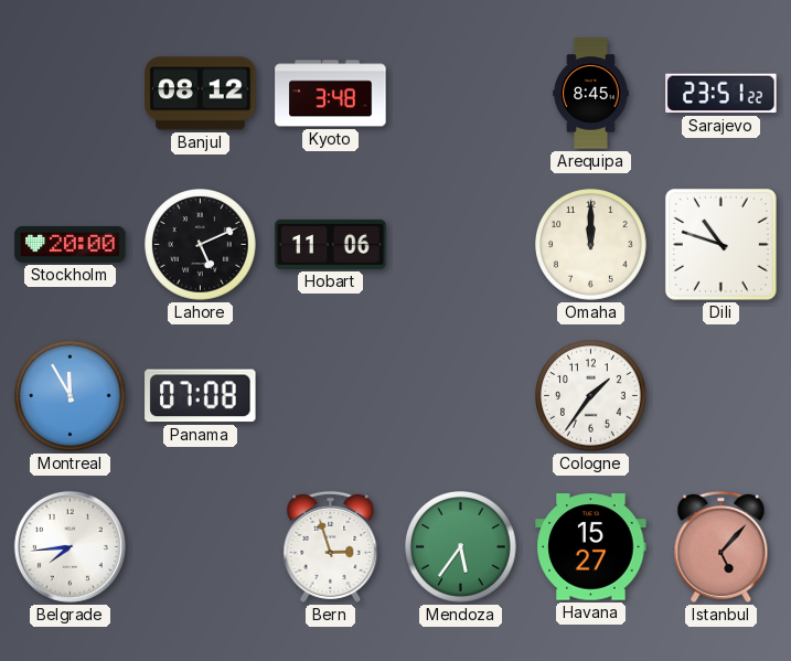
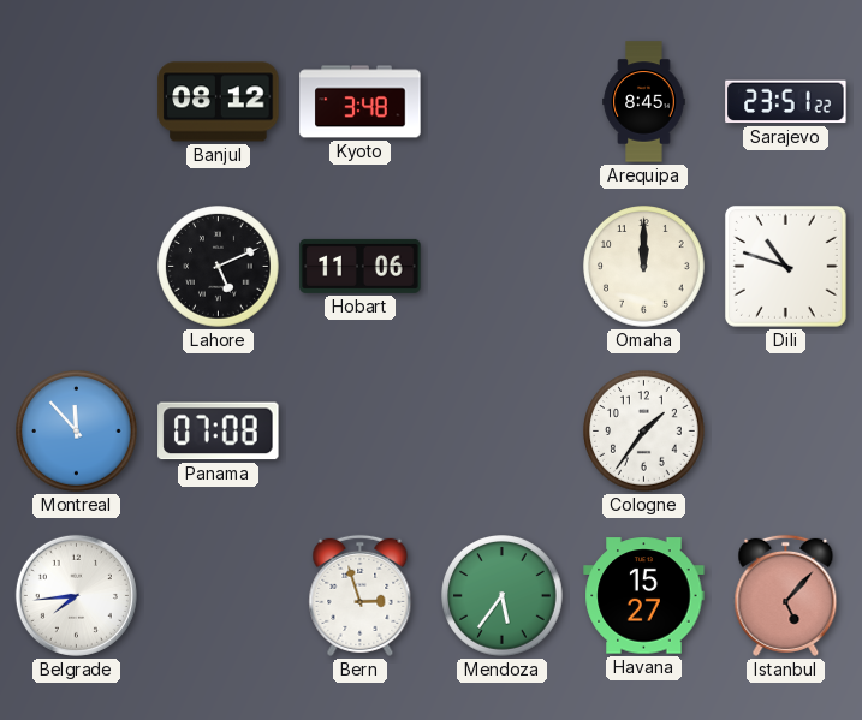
Stockholm: 20:00 -> none (71, 244)
Montreal: 11:55 -> 11:53 (77, 432)
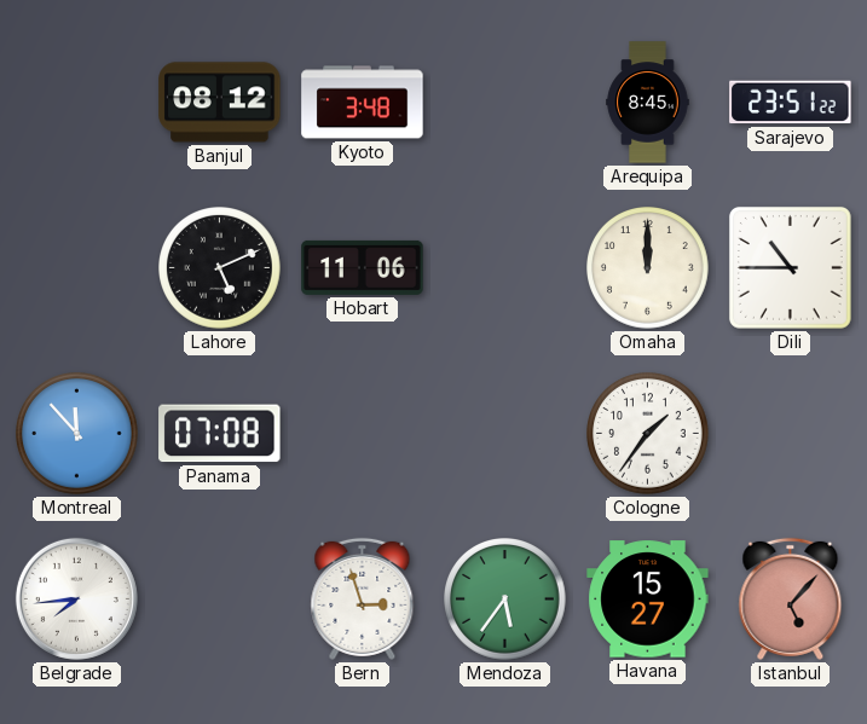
Dili: 10:48 -> 10:45 (790, 267)
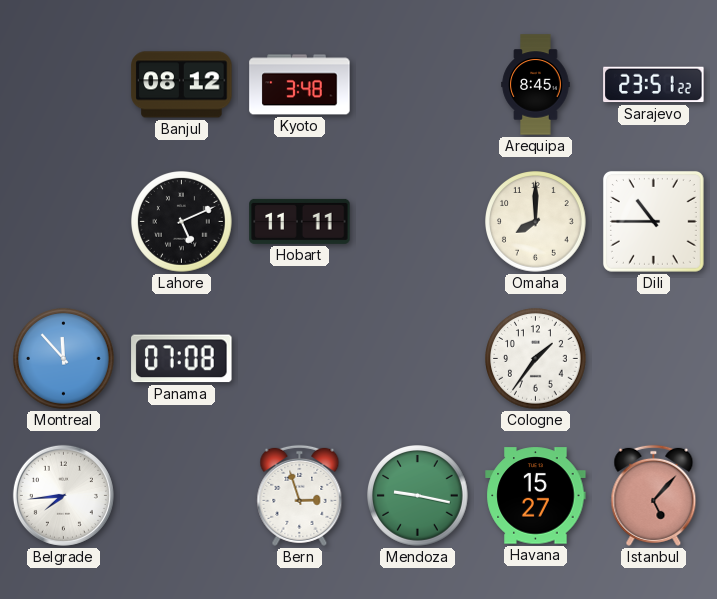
Hobart: 11:06 -> 11:11 (300, 221)
Omaha: 12:00 -> 8:00 (536, 222)
Mendoza: 5:36 -> 9:17 (418, 496)
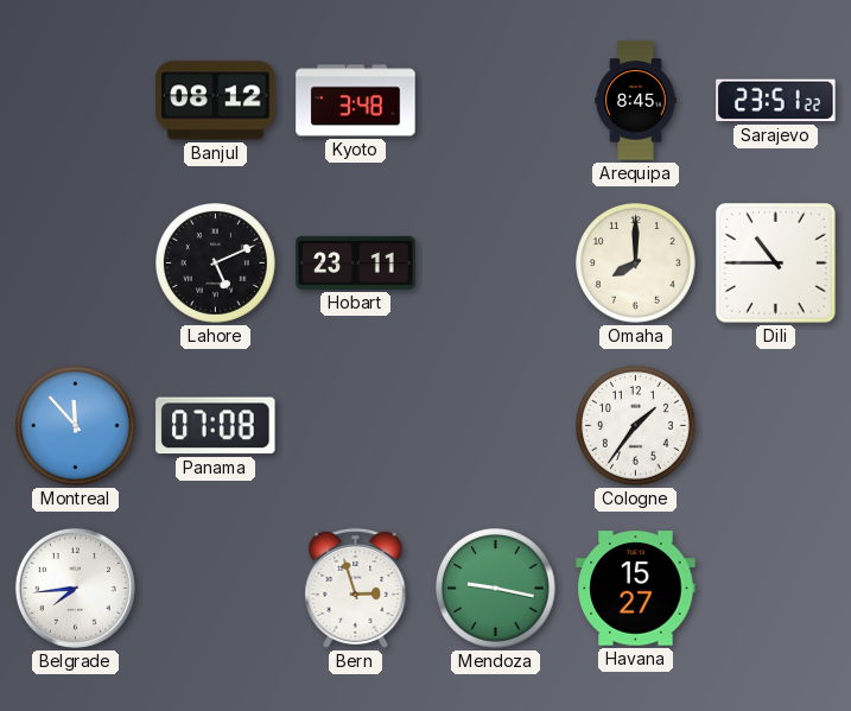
Hobart: 11:11 -> 23:11 (356, 262)
Istanbul: 5:07 -> none (654, 495)
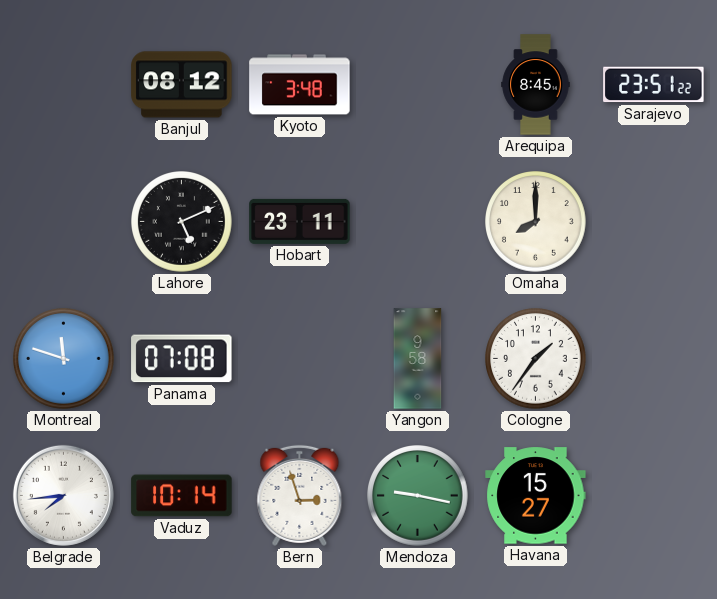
Dili: 10:45 -> none (775, 262)
Montreal: 11:53 -> 11:48 (64, 359)
Yangon: none -> 9:58 (418, 359)
Vaduz: none -> 10:14 (182, 496)
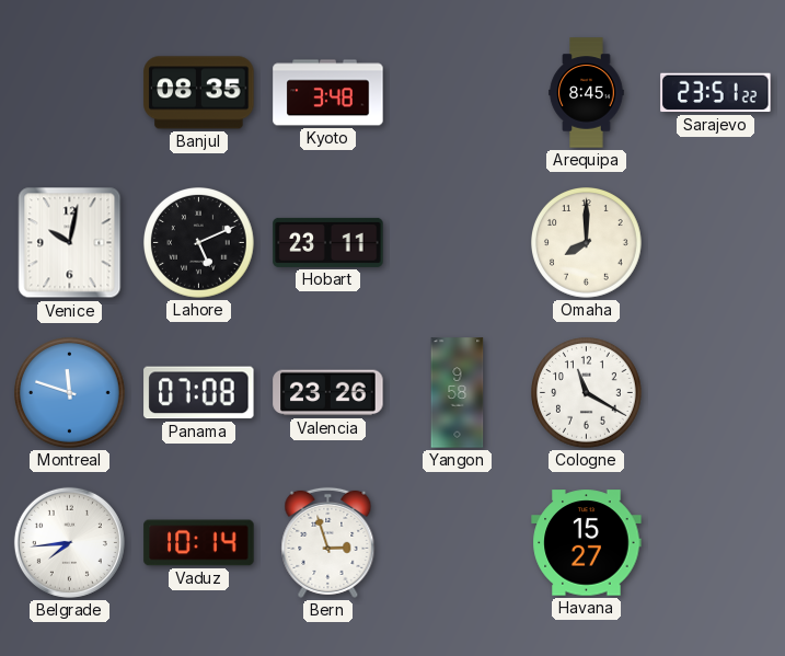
Banjul: 08:12 -> 08:35 (199, 93)
Venice: none -> 10:02 (70, 243)
Valencia: none -> 23:26 (328, 393)
Cologne: 1:36 -> 11:20 (587, 393)
Mendoza: 9:17 -> none (418, 496)
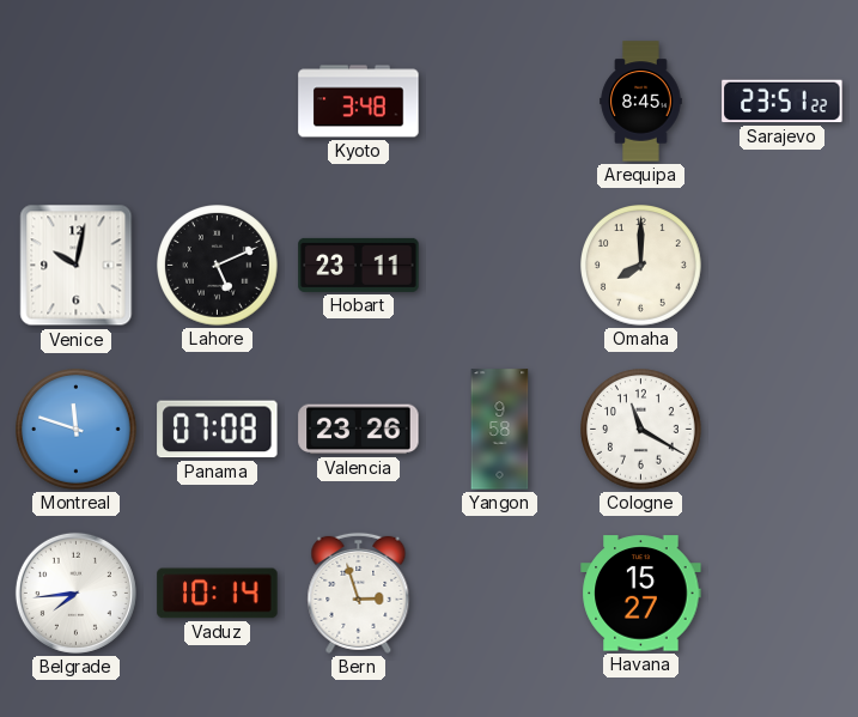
Banjul: 08:35 -> none (199, 93)
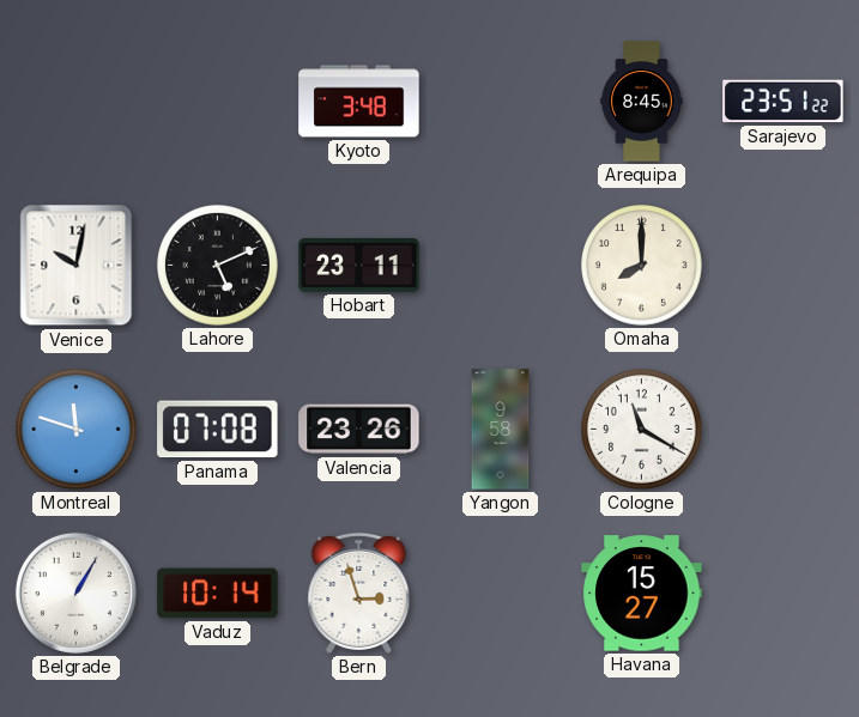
Belgrade: 7:44 -> 1:05 (75, 593)
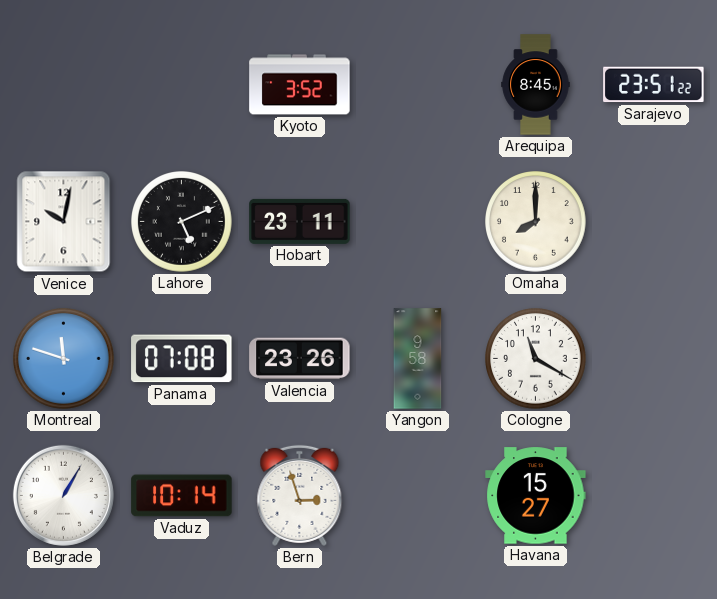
Kyoto: 3:48 -> 3:52 (300, 85)
